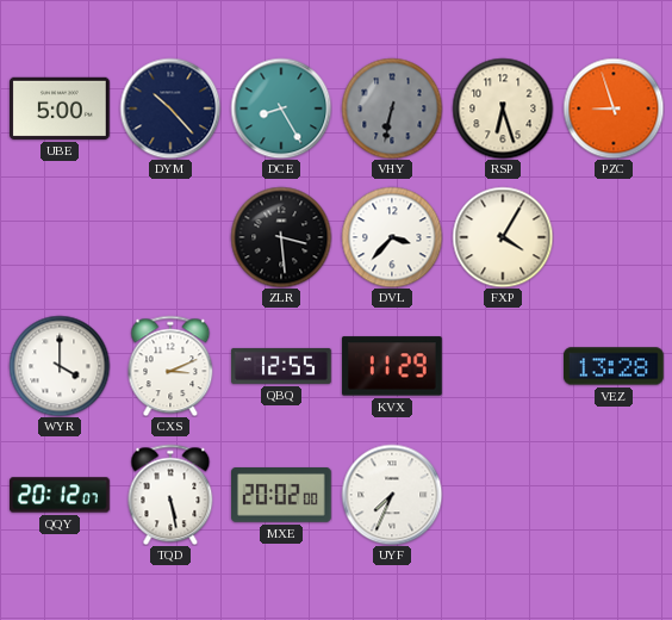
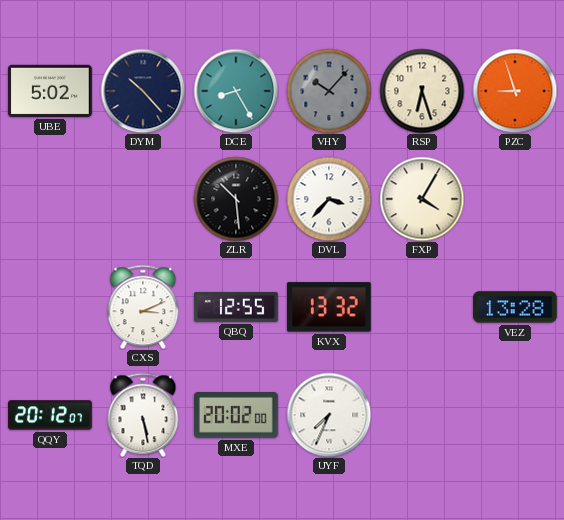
UBE: 5:00 -> 5:02 (51, 91)
VHY: 6:32 -> 10:07 (329, 91)
ZLR: 3:29 -> 10:29 (236, 199)
WYR: 4:00 -> none (60, 366)
KVX: 11:29 -> 13:32 (329, 307)
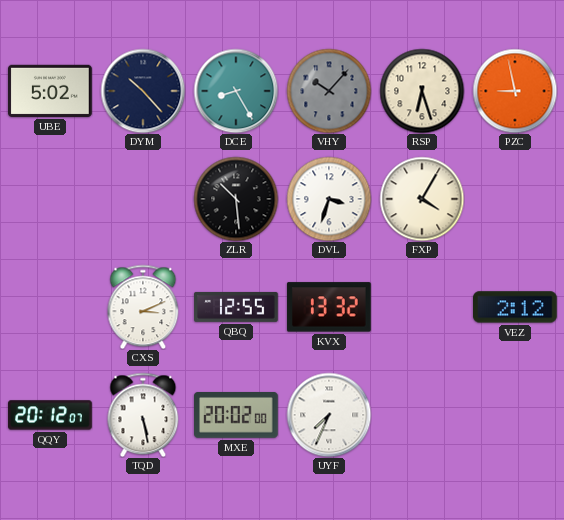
PZC: 8:57 -> 8:58 (515, 91)
DVL: 3:37 -> 3:33 (329, 199)
VEZ: 13:28 -> 2:12 (516, 307)
